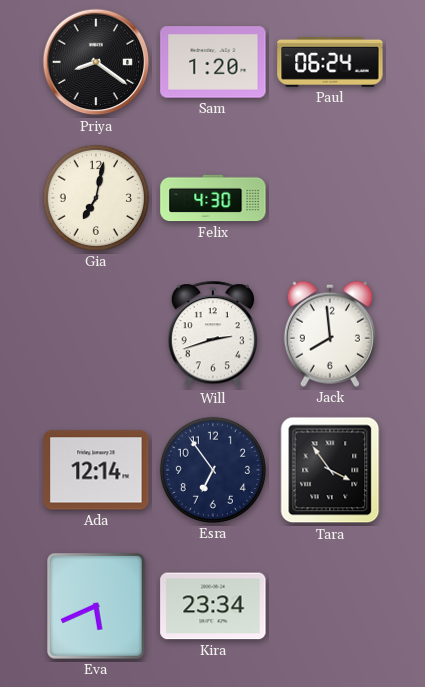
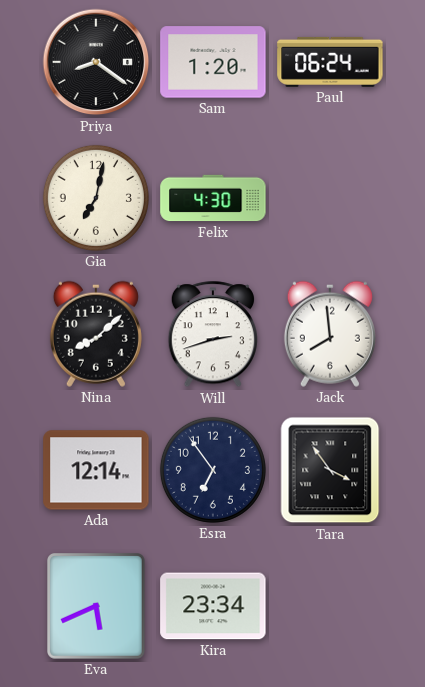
Nina: none -> 8:08 (96, 334)
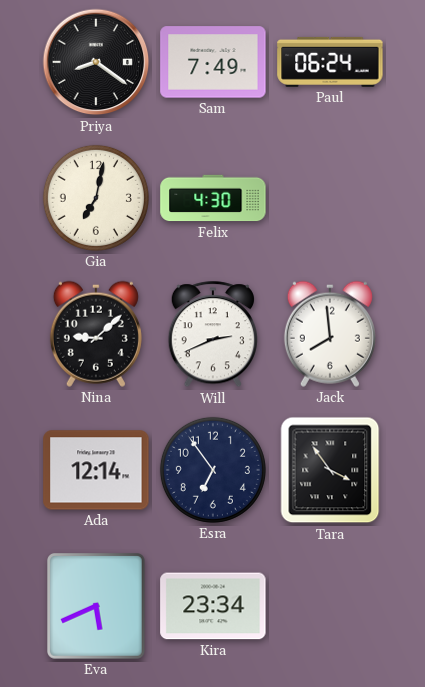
Sam: 1:20 -> 7:49 (213, 62)
Nina: 8:08 -> 9:08 (96, 334)
Will: 2:42 -> 2:41 (213, 335)
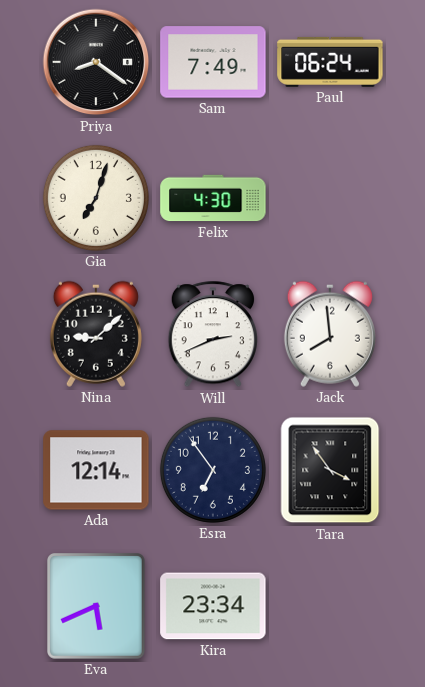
Gia: 7:02 -> 7:03 (96, 198)
